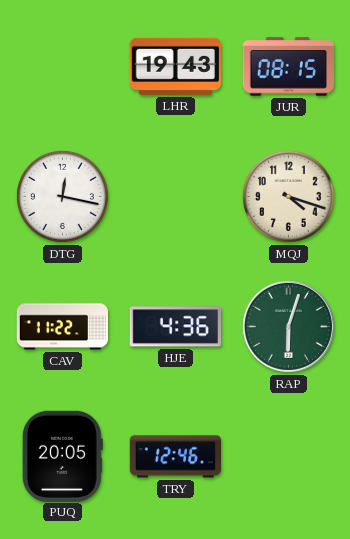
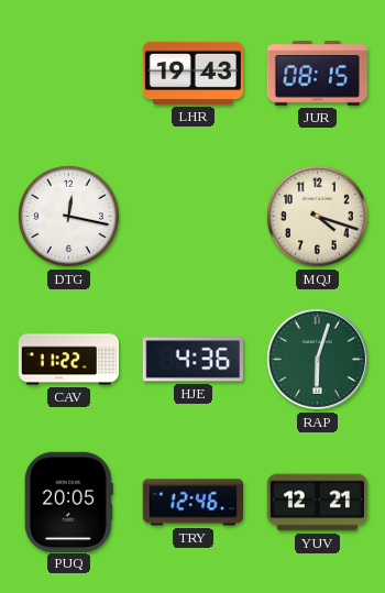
YUV: none -> 12:21 (318, 503)
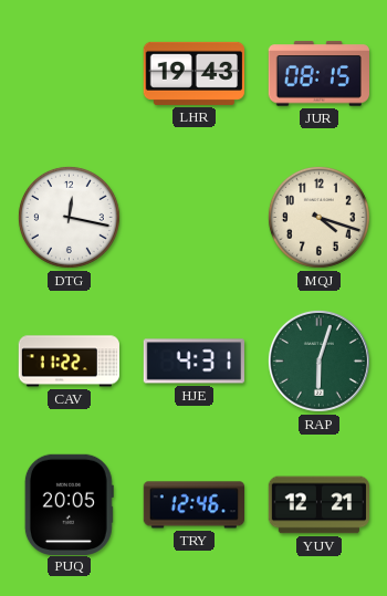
HJE: 4:36 -> 4:31 (193, 362)
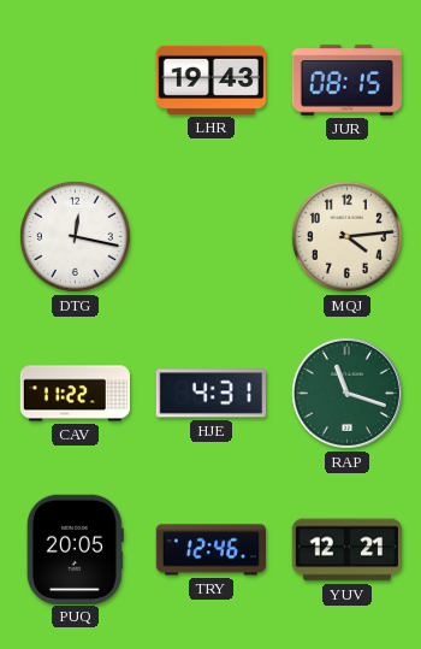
MQJ: 4:18 -> 4:14 (346, 236)
RAP: 6:03 -> 11:18 (346, 393)
